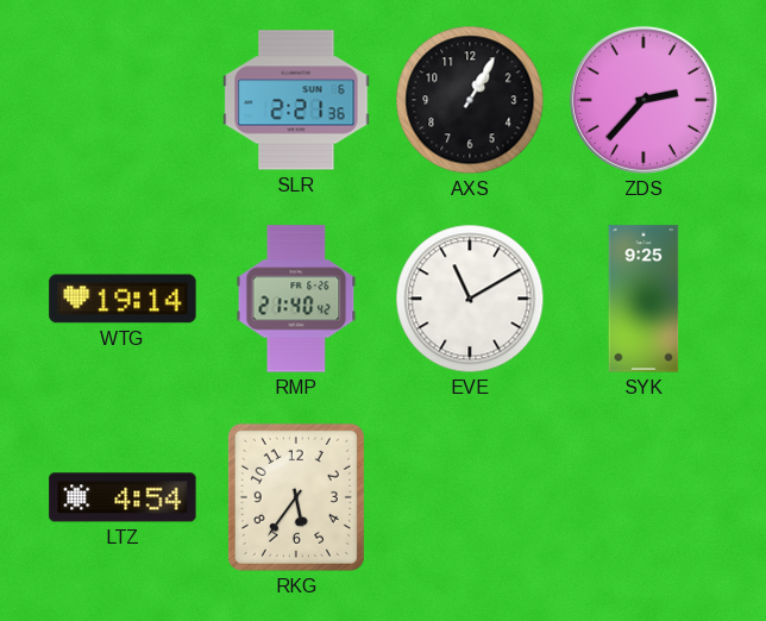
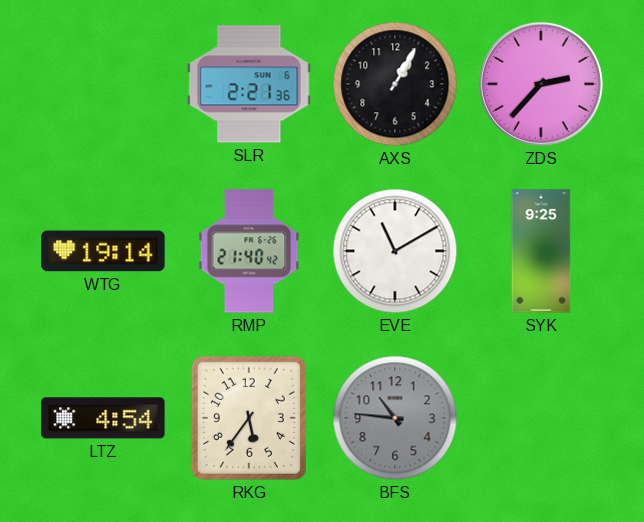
BFS: none -> 10:46 (395, 418)
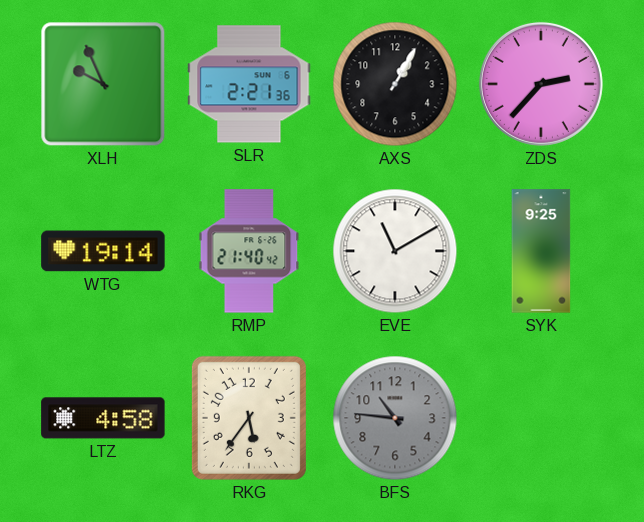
XLH: none -> 9:56 (103, 84)
LTZ: 4:54 -> 4:58 (103, 418)
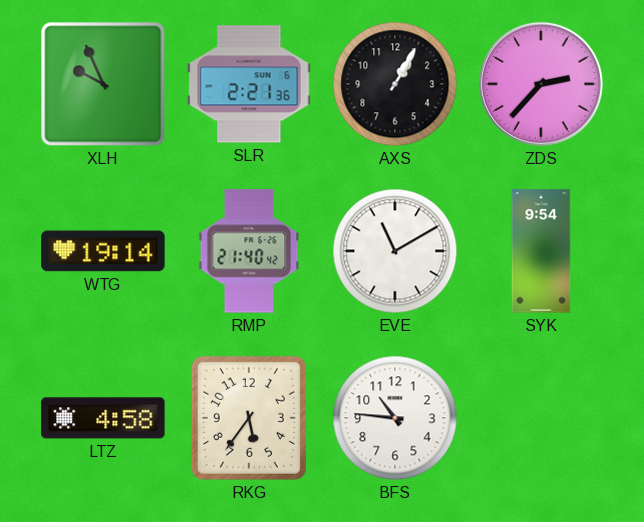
SYK: 9:25 -> 9:54 (541, 251)
BFS dial: grey -> white (395, 418)
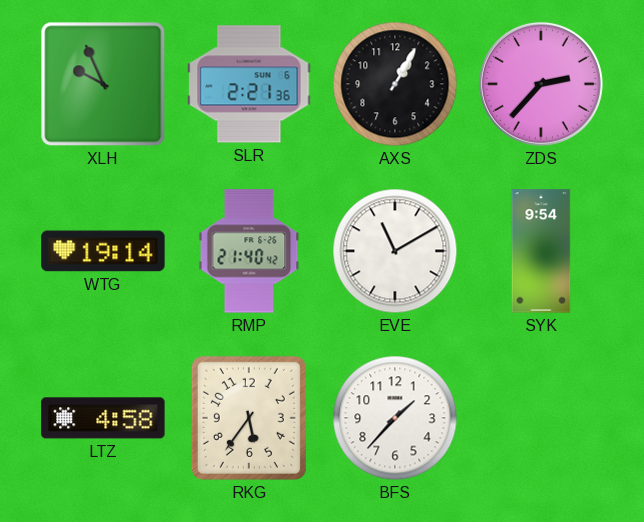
BFS: 10:46 -> 1:37 (395, 418)
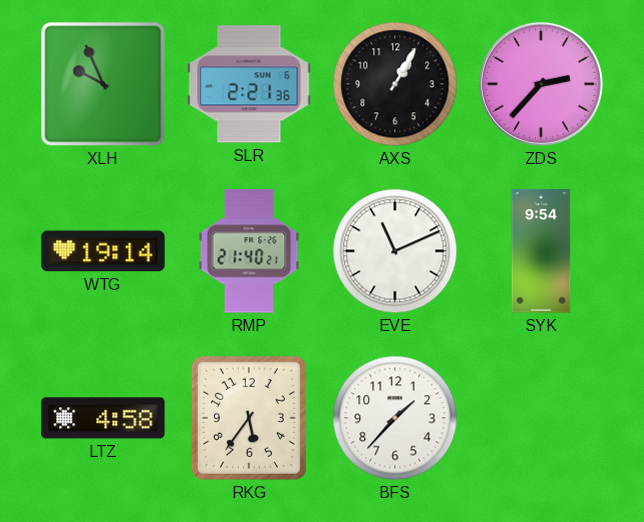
RMP: 21:40:42 -> 21:40:21 (249, 251)
EVE: 11:10 -> 11:11 (395, 251)
